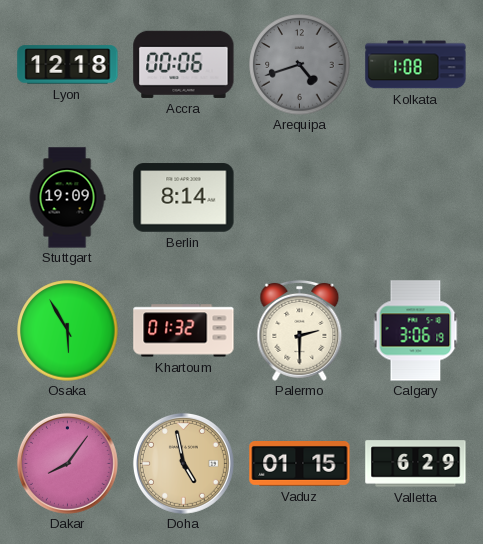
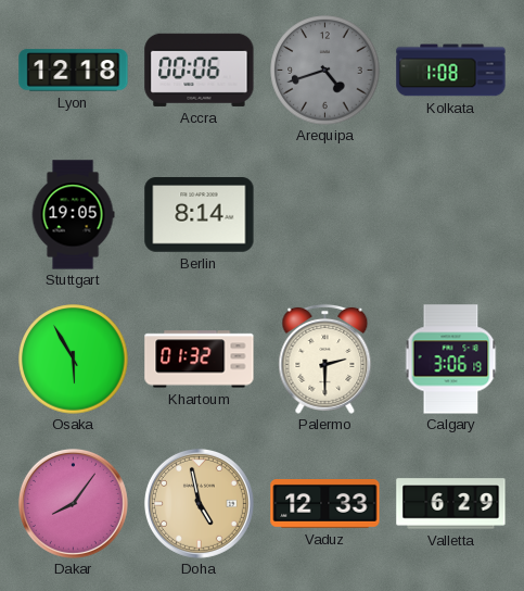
Stuttgart: 19:09 -> 19:05 (73, 215)
Vaduz: 01:15 -> 12:33 (325, 504)
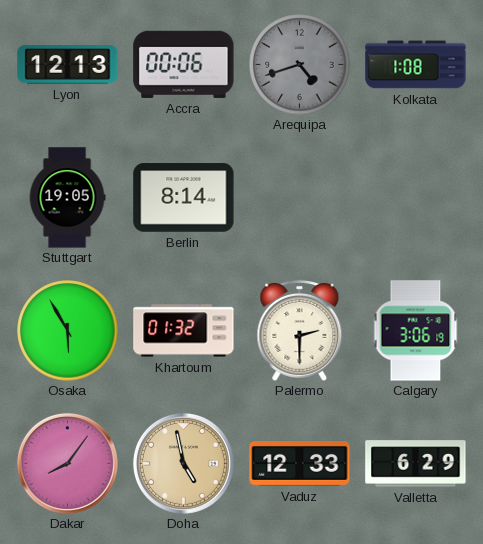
Lyon: 12:18 -> 12:13 (68, 65)
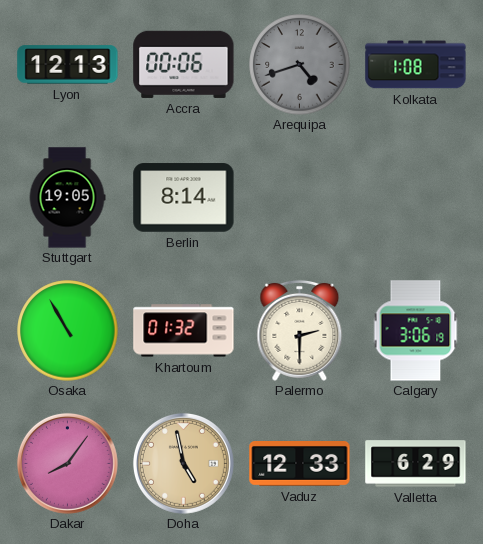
Osaka: 5:55 -> 10:55 (68, 331)
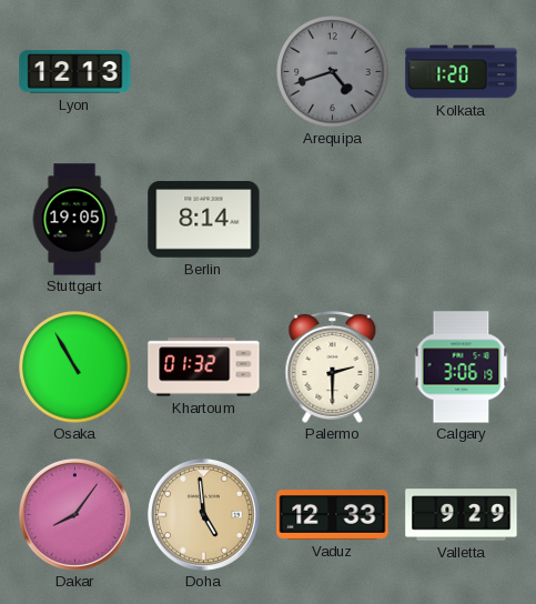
Accra: 00:06 -> none (184, 64)
Kolkata: 1:08 -> 1:20 (462, 72)
Doha: 4:58 -> 4:59 (203, 514)
Valletta: 6:29 -> 9:29 (462, 515)
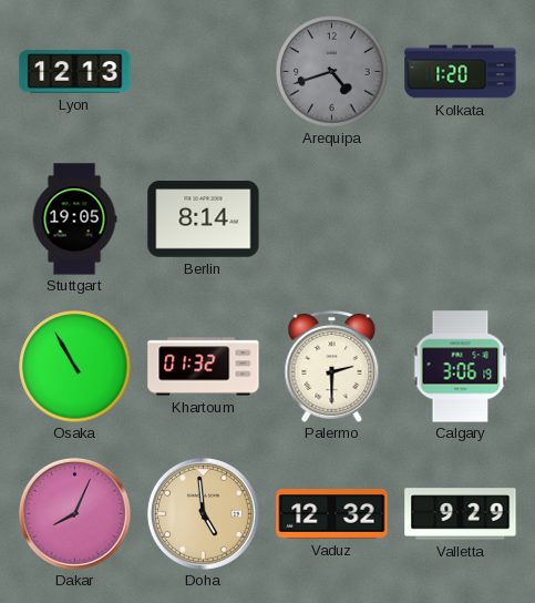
Dakar: 8:06 -> 8:04 (74, 513)
Vaduz: 12:33 -> 12:32 (332, 514)
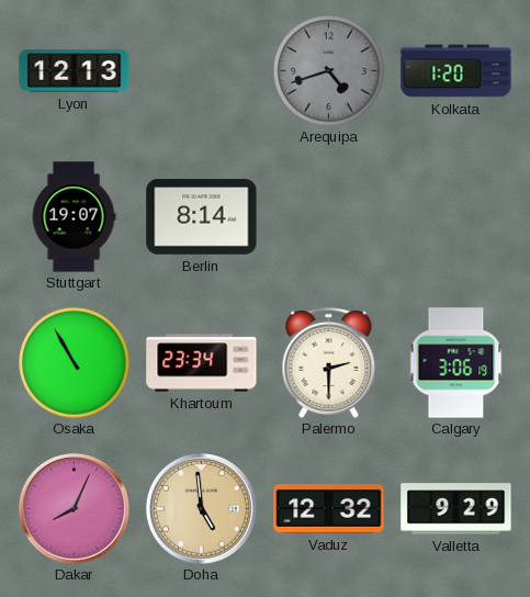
Stuttgart: 19:05 -> 19:07 (74, 217)
Khartoum: 01:32 -> 23:34 (202, 363)
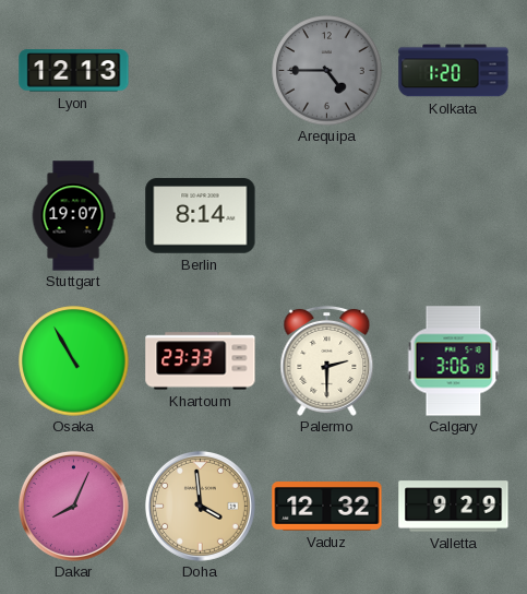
Arequipa: 4:42 -> 4:45 (327, 71)
Khartoum: 23:34 -> 23:33 (201, 361)
Doha: 4:59 -> 3:59 (200, 506)
